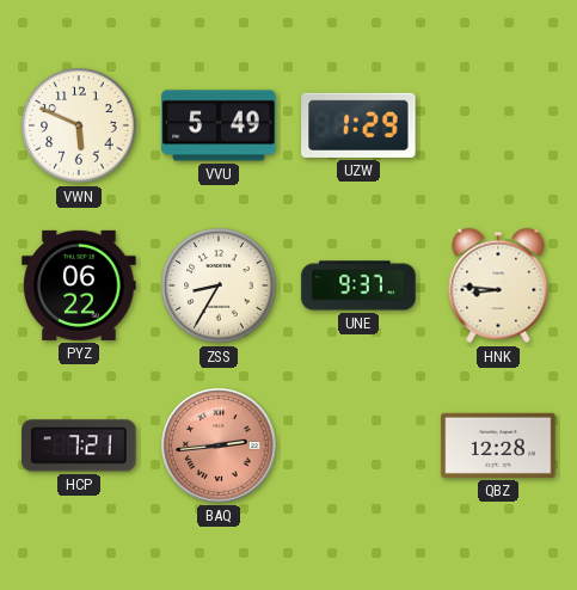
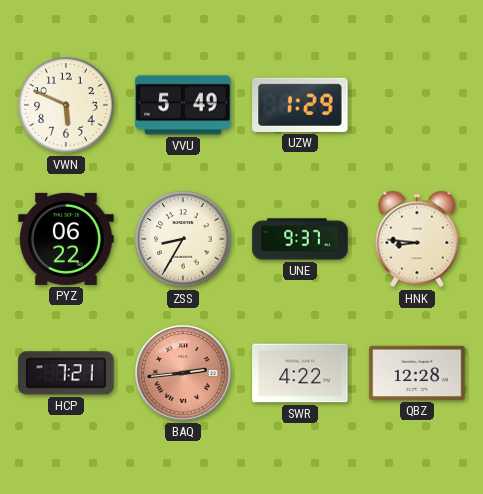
SWR: none -> 4:22 (300, 373)
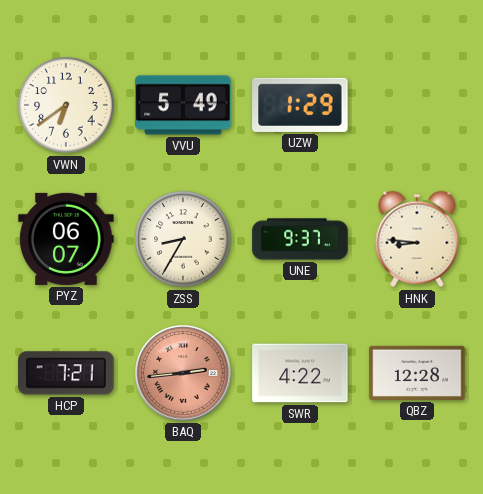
VWN: 5:49 -> 6:39 (66, 105)
PYZ: 06:22 -> 06:07 (66, 239)
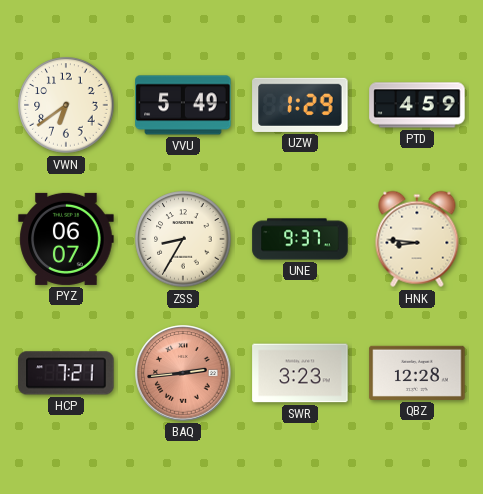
PTD: none -> 4:59 (417, 105)
SWR: 4:22 -> 3:23 (300, 373)
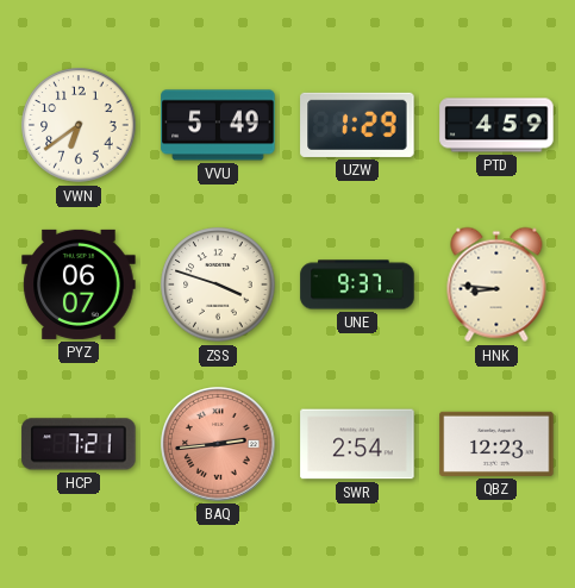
ZSS: 8:35 -> 3:48 (218, 284)
SWR: 3:23 -> 2:54 (357, 444)
QBZ: 12:28 -> 12:23 (496, 444)
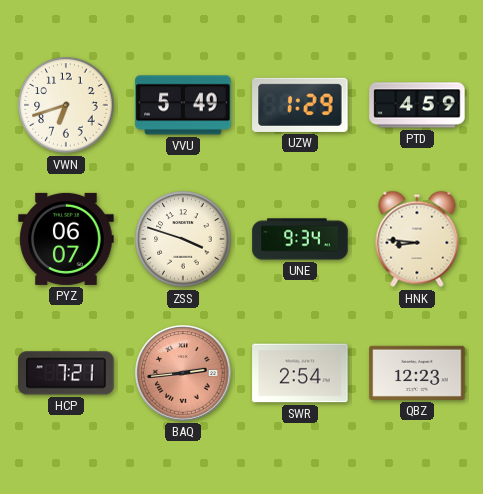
VWN: 6:39 -> 6:42 (66, 105)
UNE: 9:37 -> 9:34 (300, 239)
